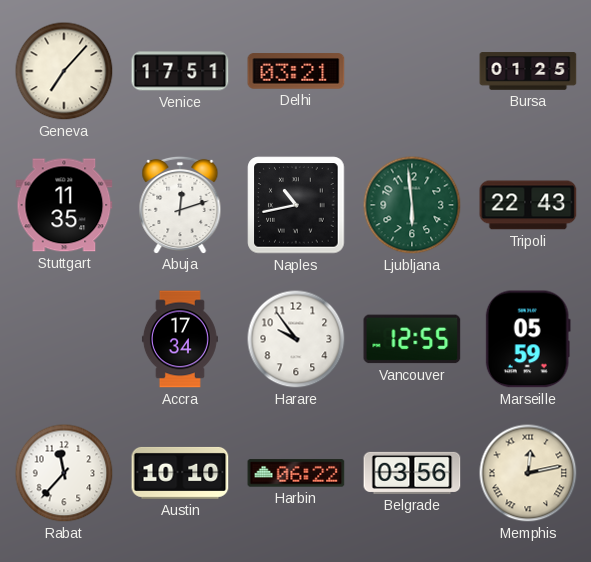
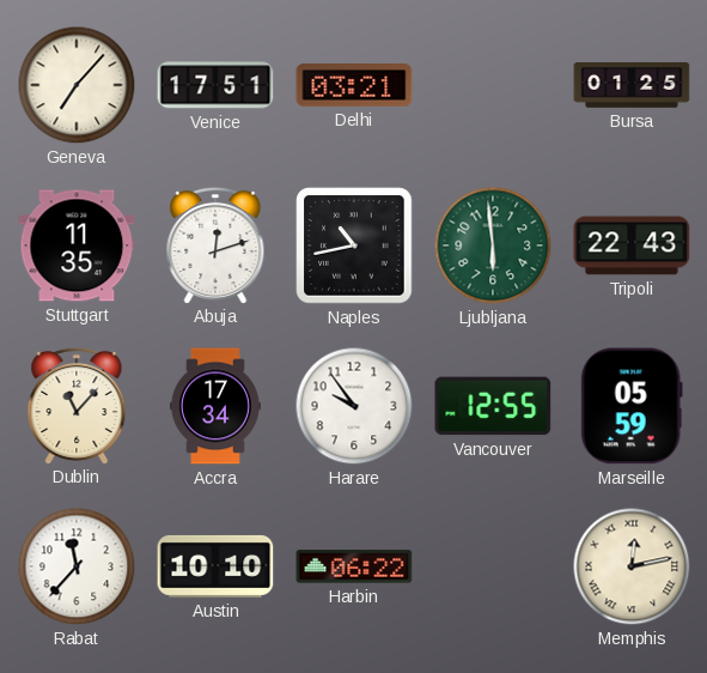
Dublin: none -> 11:07 (77, 405)
Belgrade: 03:56 -> none (412, 473)
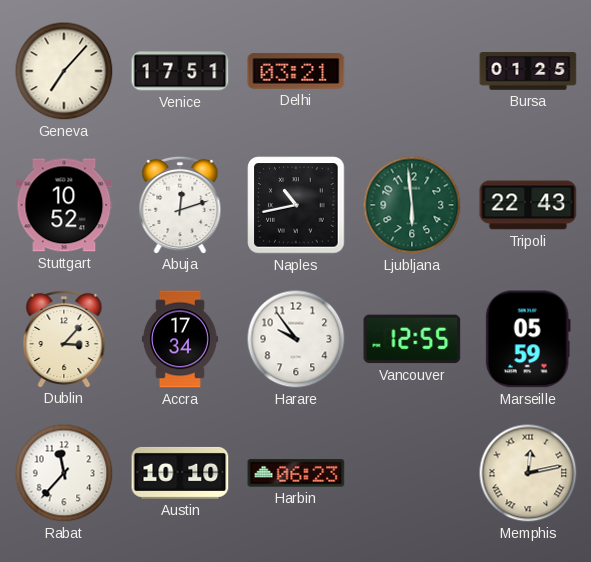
Stuttgart: 11:35 -> 10:52 (64, 205)
Dublin: 11:07 -> 3:07 (64, 338)
Harbin: 06:22 -> 06:23 (296, 473)
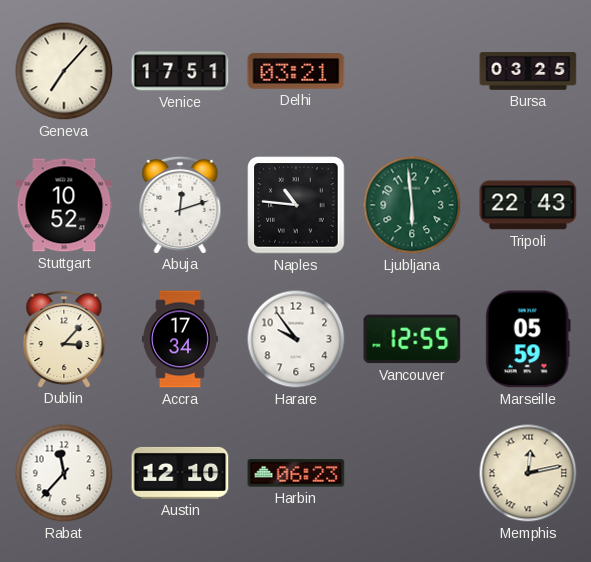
Bursa: 01:25 -> 03:25 (528, 71)
Naples: 10:43 -> 10:46 (296, 205)
Austin: 10:10 -> 12:10 (180, 473)
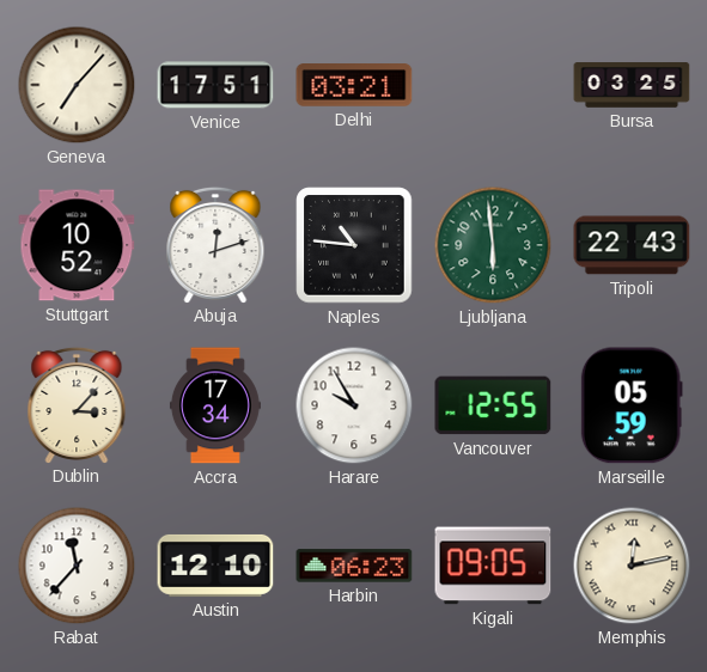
Harare: 9:54 -> 9:55 (354, 405)
Kigali: none -> 09:05 (493, 566)
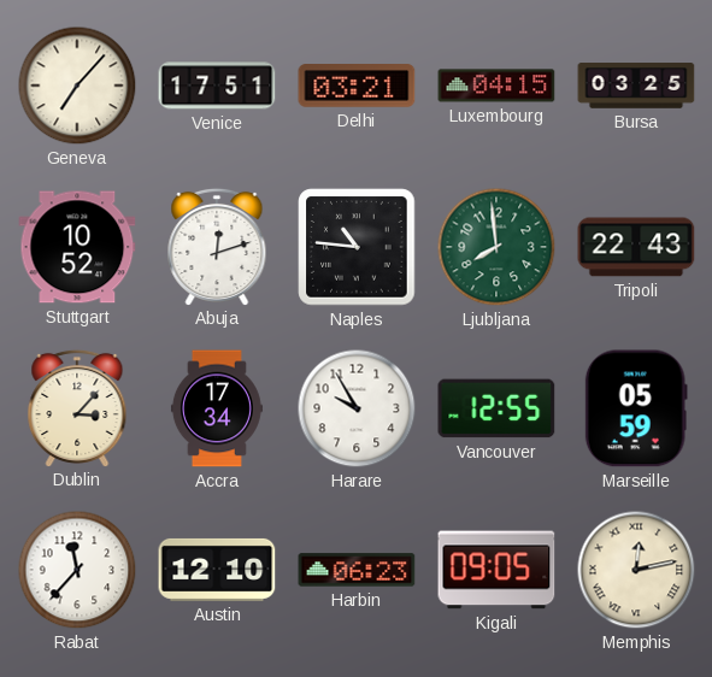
Luxembourg: none -> 04:15 (496, 86)
Ljubljana: 5:59 -> 7:59 (496, 247)
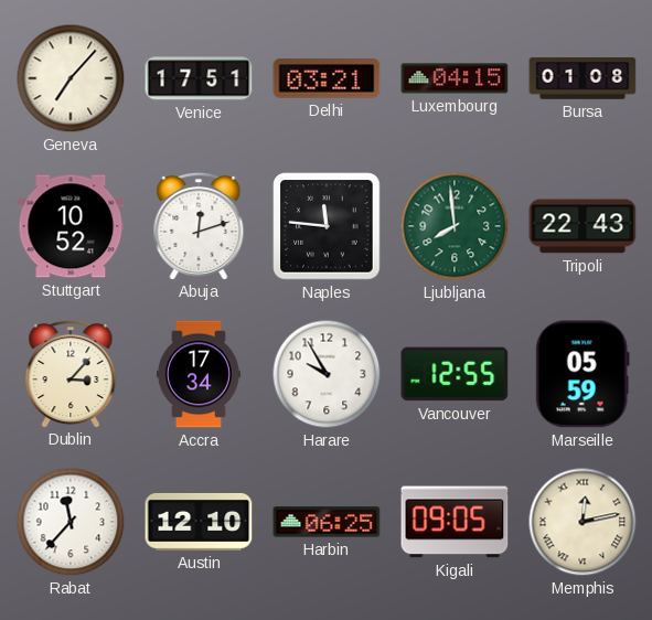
Bursa: 03:25 -> 01:08 (582, 78)
Naples: 10:46 -> 11:46 (327, 226)
Harbin: 06:23 -> 06:25 (327, 522)
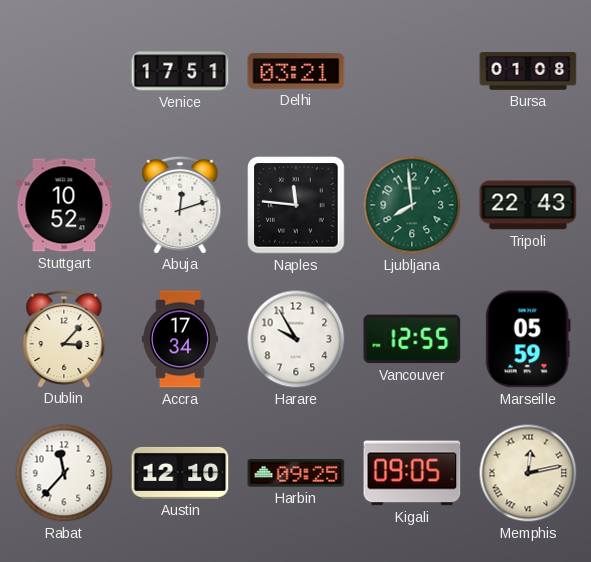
Geneva: 7:07 -> none (71, 78)
Luxembourg: 04:15 -> none (455, 78)
Harbin: 06:25 -> 09:25 (296, 473)
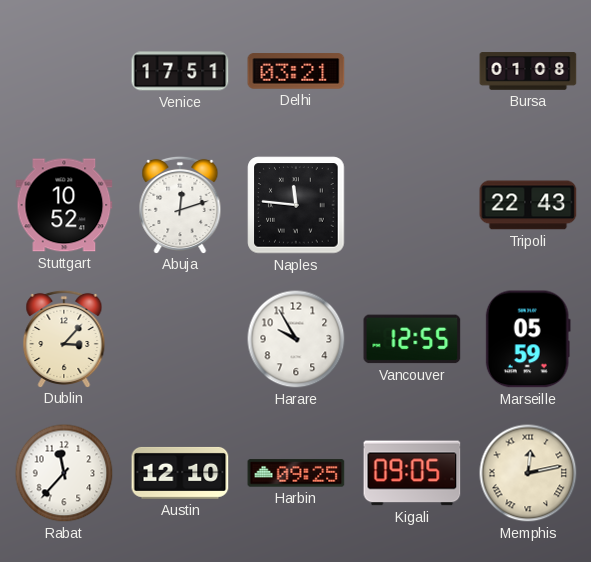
Ljubljana: 7:59 -> none (412, 205)
Accra: 17:34 -> none (180, 339)
